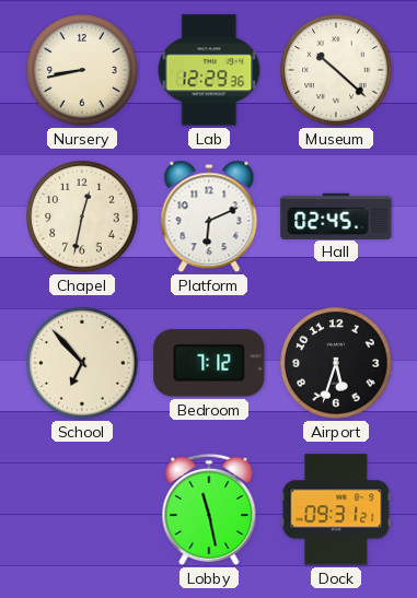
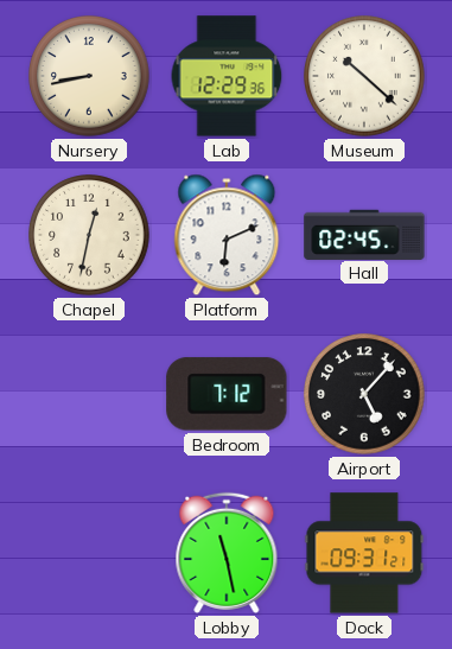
School: 6:53 -> none (82, 363)
Airport: 5:33 -> 5:07 (364, 394)
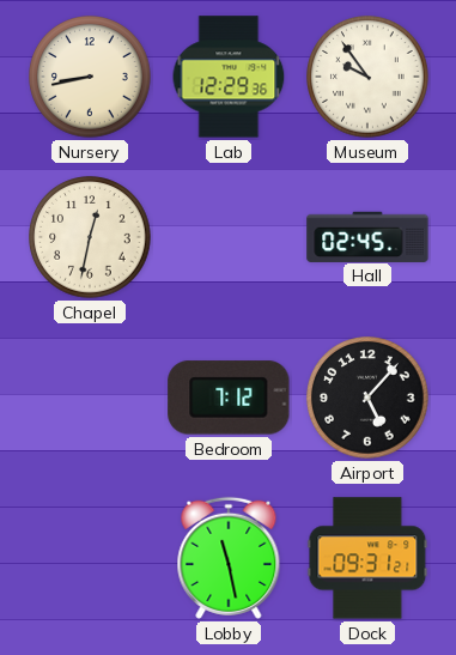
Museum: 10:22 -> 9:54 (367, 77)
Platform: 6:11 -> none (227, 235)
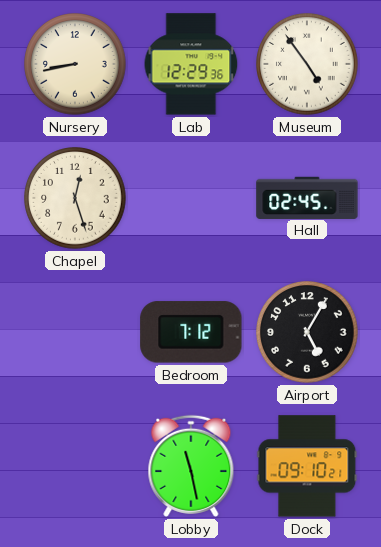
Museum: 9:54 -> 4:54 (307, 64)
Chapel: 12:32 -> 12:27 (75, 198)
Airport: 5:07 -> 5:05 (307, 332)
Dock: 09:31 -> 09:10 (307, 466)
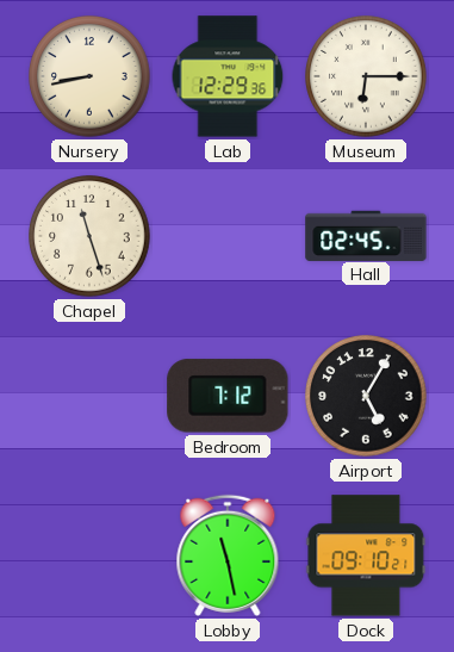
Museum: 4:54 -> 6:15 (366, 76)
Chapel: 12:27 -> 11:27 (89, 236)
